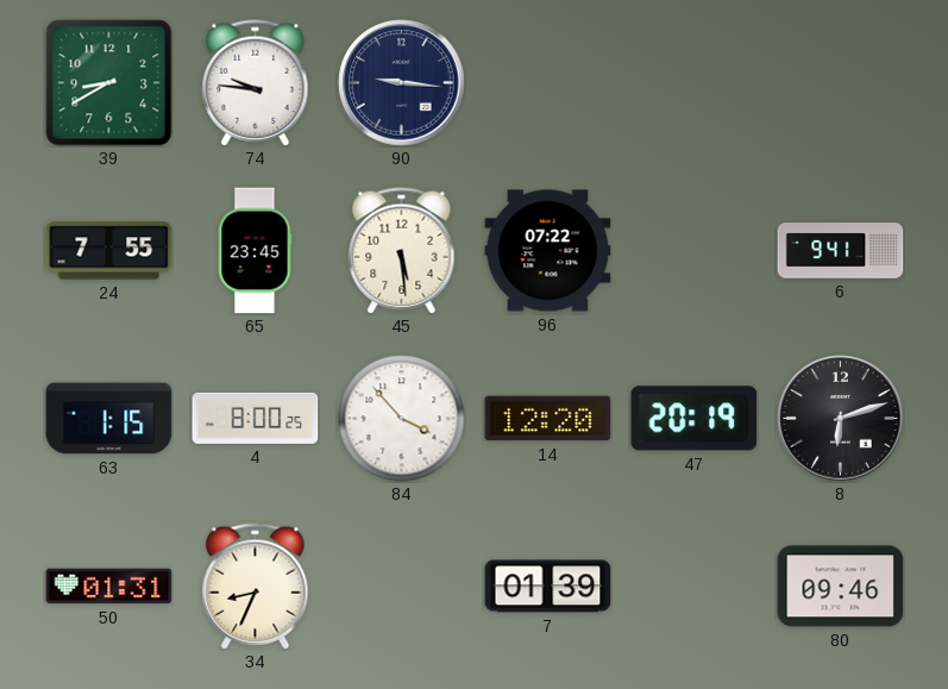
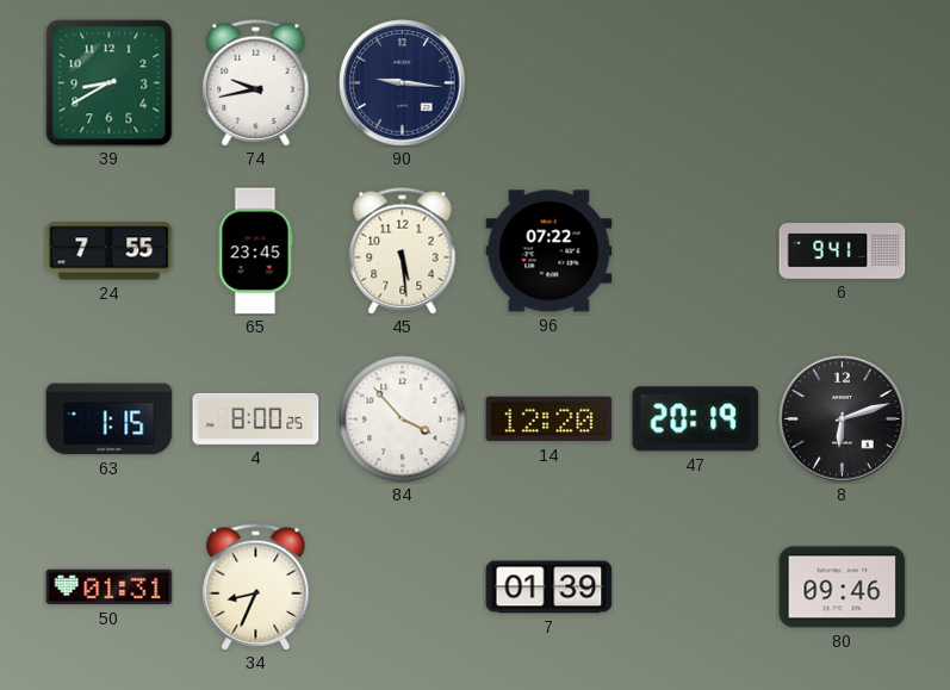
74: 9:46 -> 9:43 (256, 83)
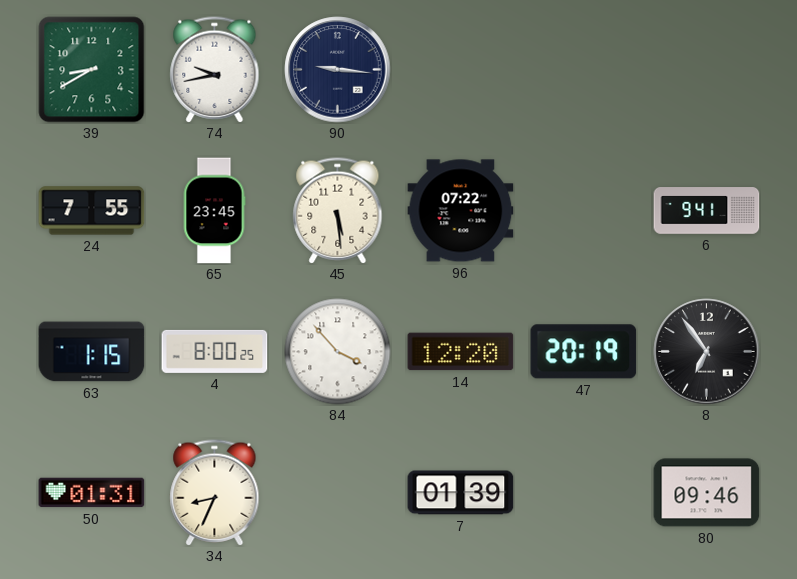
8: 6:12 -> 6:54 (707, 352)
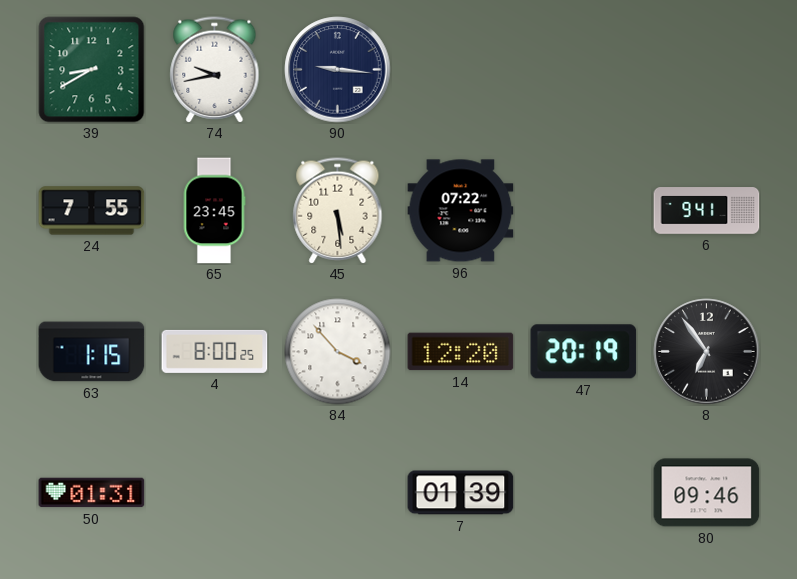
34: 8:34 -> none (215, 493)
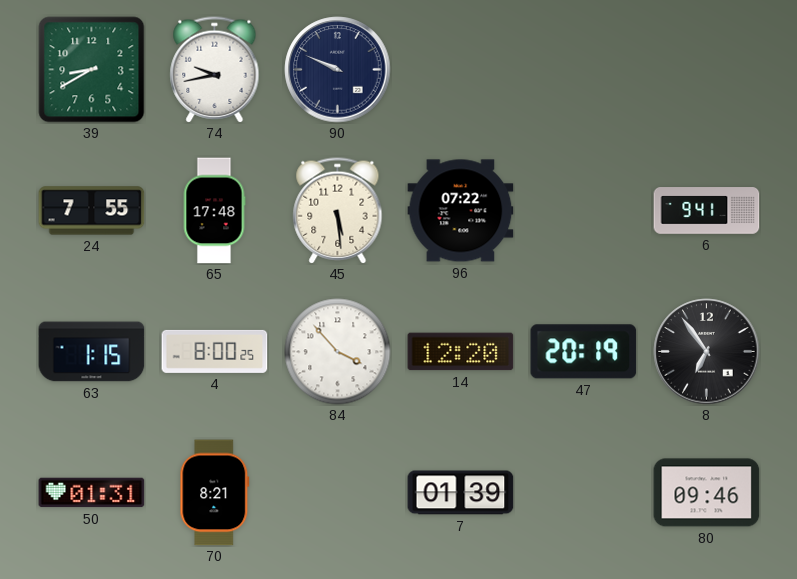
90: 9:16 -> 9:49 (338, 70)
65: 23:45 -> 17:48 (214, 211)
70: none -> 8:21 (215, 493)
